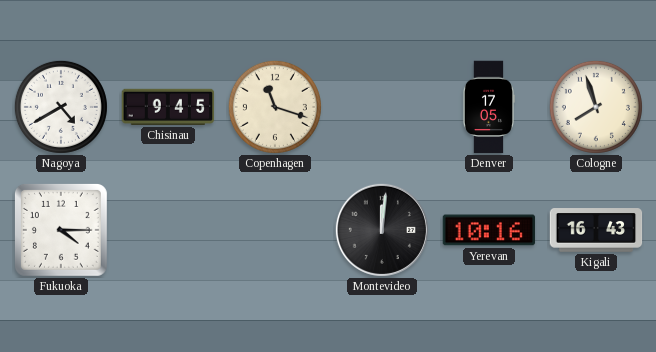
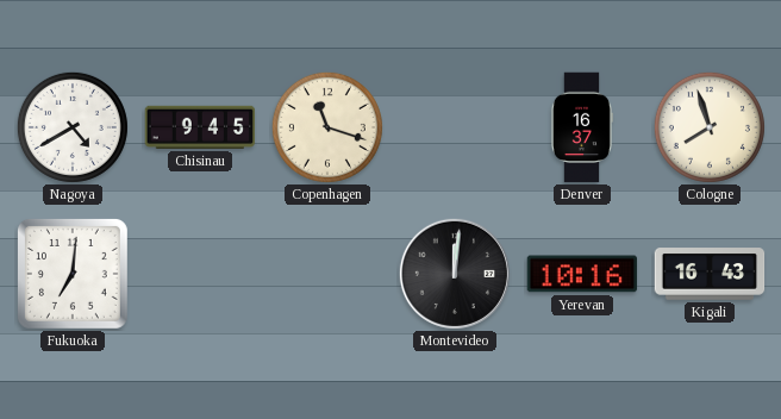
Denver: 17:05 -> 16:37 (581, 127)
Fukuoka: 4:15 -> 7:01 (73, 274)
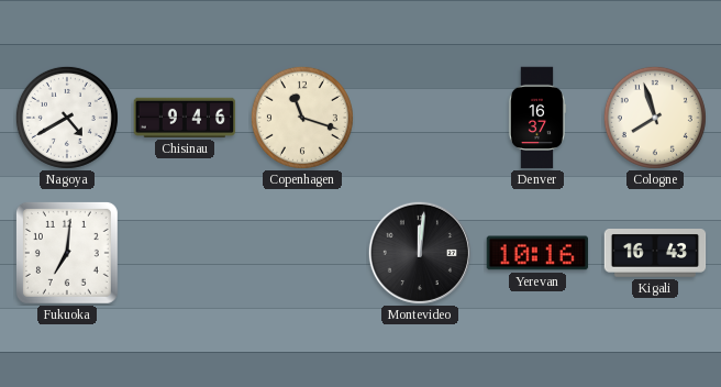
Chisinau: 9:45 -> 9:46 (185, 118)
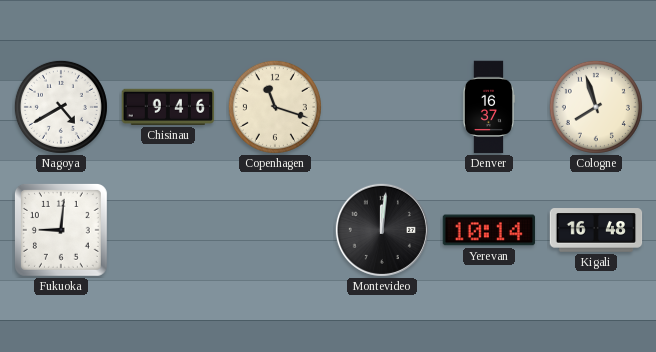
Fukuoka: 7:01 -> 9:01 (61, 230)
Yerevan: 10:16 -> 10:14 (489, 230)
Kigali: 16:43 -> 16:48 (596, 230)
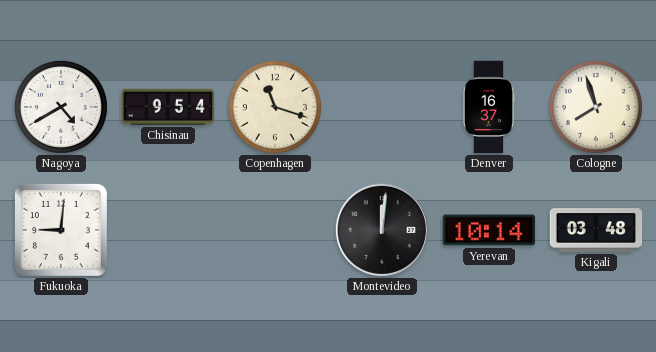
Chisinau: 9:46 -> 9:54 (168, 107)
Kigali: 16:48 -> 03:48 (596, 230)
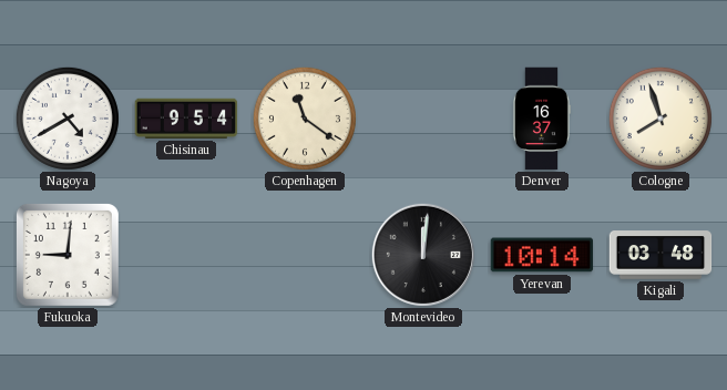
Copenhagen: 11:18 -> 11:21 (305, 119)
